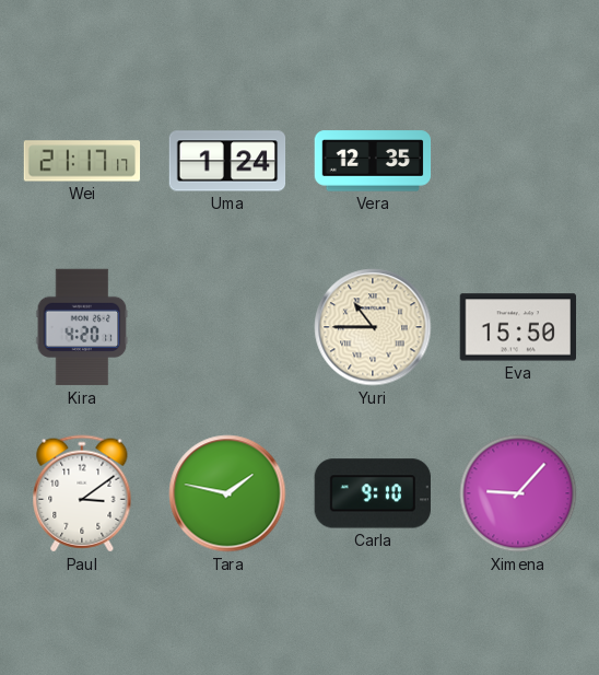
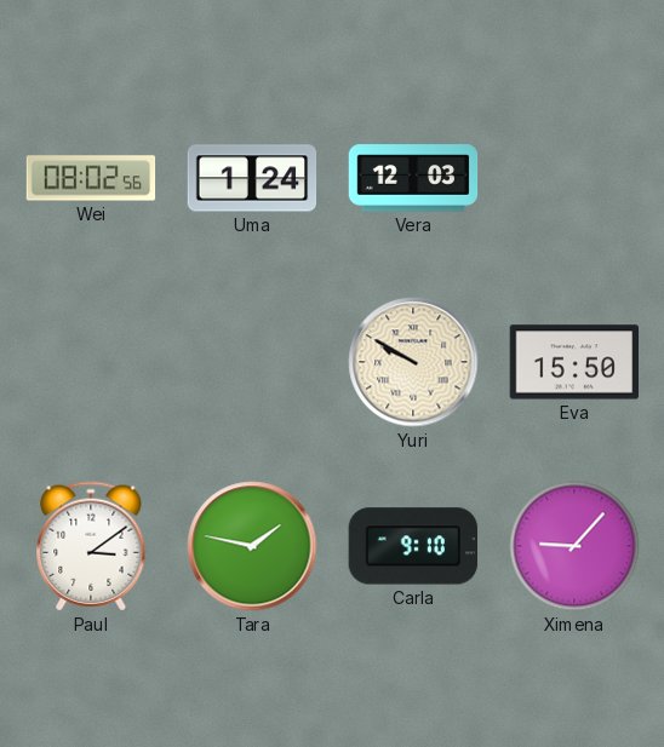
Wei: 21:17 -> 08:02 (91, 178)
Vera: 12:35 -> 12:03 (413, 178)
Kira: 4:20 -> none (82, 327)
Yuri: 10:45 -> 9:50 (413, 362)
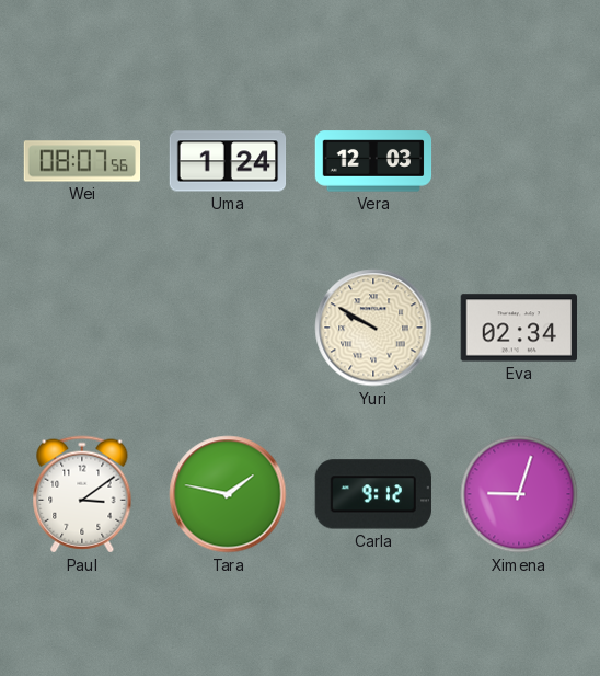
Wei: 08:02 -> 08:07 (82, 161)
Eva: 15:50 -> 02:34 (519, 328)
Carla: 9:10 -> 9:12 (373, 494)
Ximena: 9:07 -> 9:03 (519, 494)
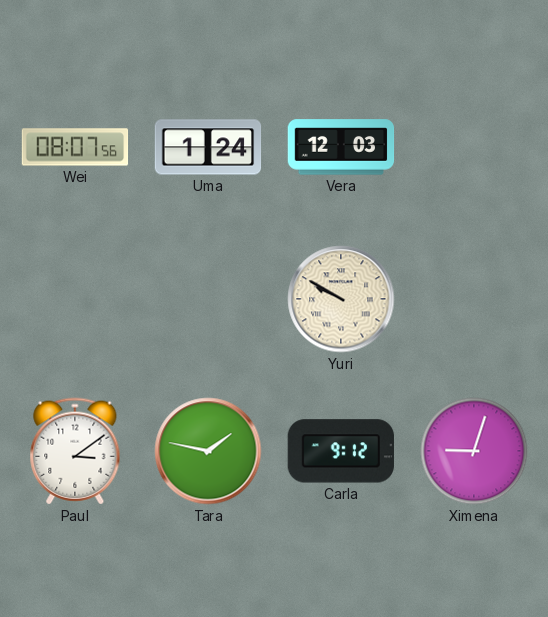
Eva: 02:34 -> none (519, 328)
